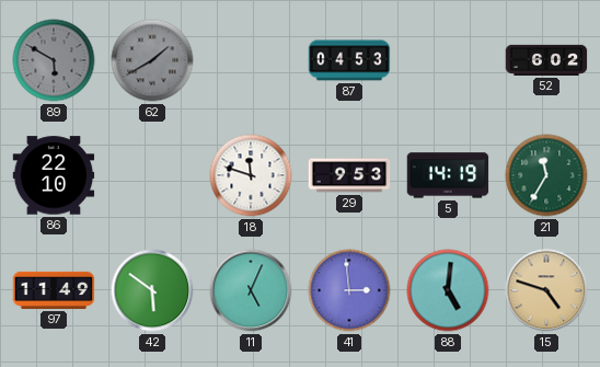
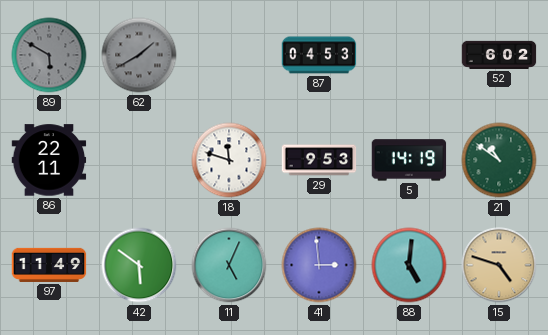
86: 22:10 -> 22:11 (49, 160)
21: 11:35 -> 10:51 (499, 160)
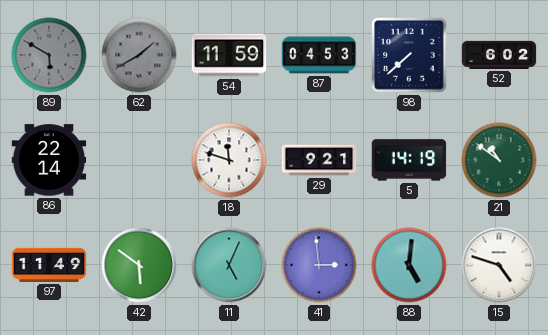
54: none -> 11:59 (229, 55)
98: none -> 7:38 (409, 55)
86: 22:11 -> 22:14 (49, 160)
29: 9:53 -> 9:21 (319, 160)
15 dial: champagne -> white (499, 265)
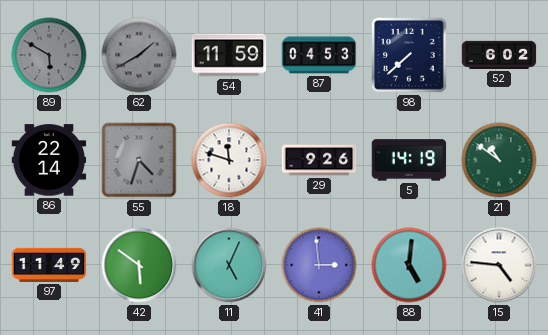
55: none -> 4:33 (139, 160)
29: 9:21 -> 9:26 (319, 160)
15: 4:48 -> 4:46 (499, 265)
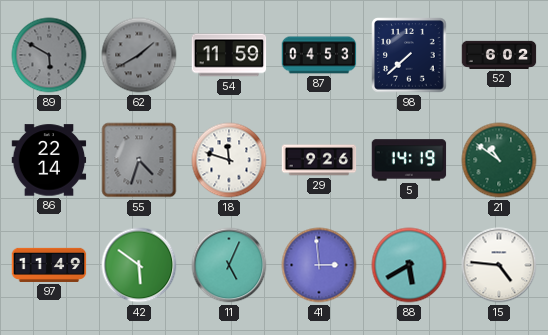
88: 5:01 -> 5:40 (409, 265)
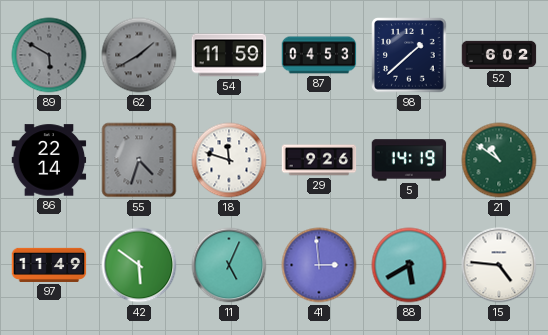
98: 7:38 -> 1:38 (409, 55)
